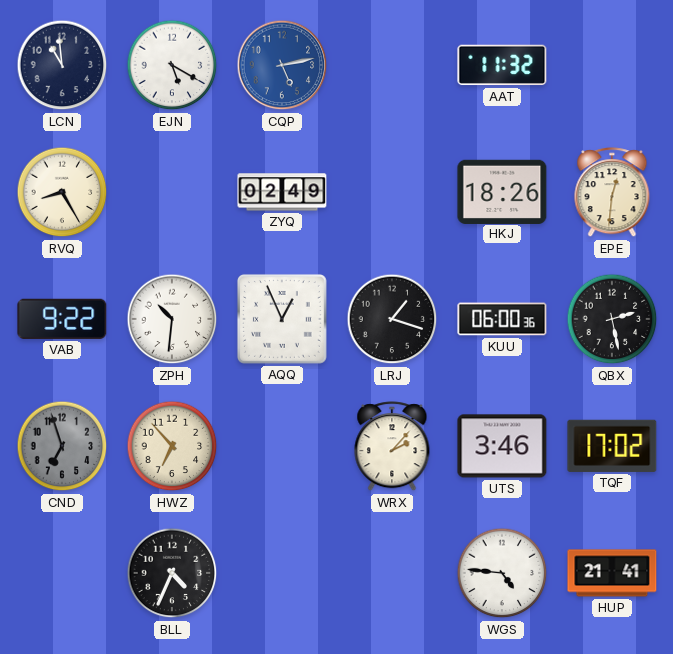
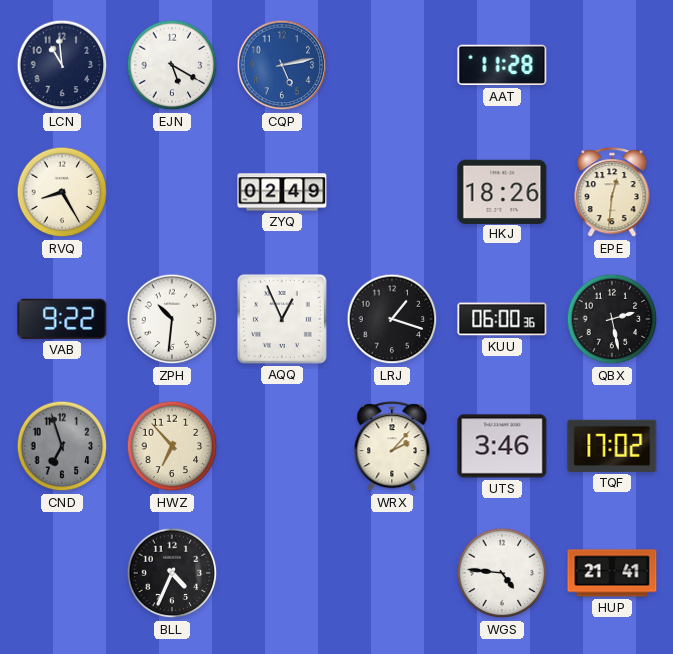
AAT: 11:32 -> 11:28 (502, 65)
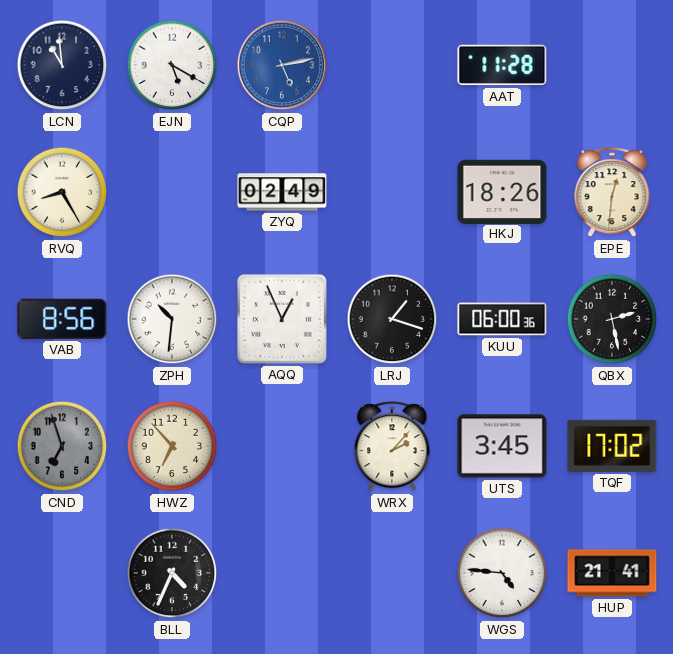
VAB: 9:22 -> 8:56 (62, 319)
UTS: 3:46 -> 3:45 (502, 446)
